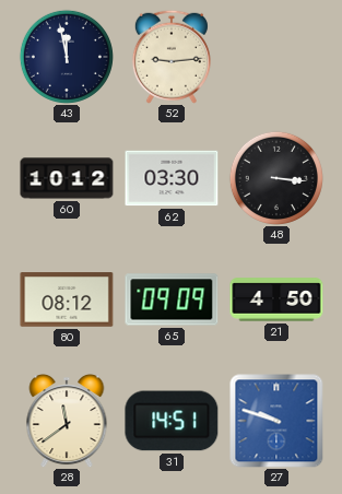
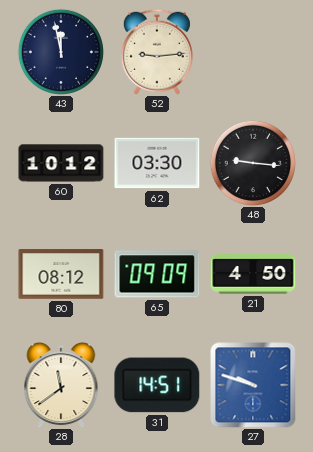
48: 3:16 -> 9:16 (253, 163)
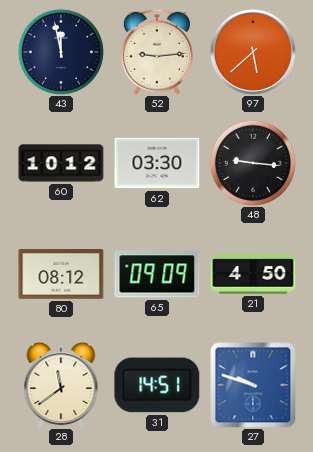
97: none -> 5:38 (253, 52)
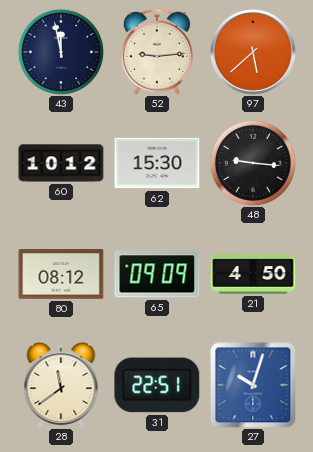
62: 03:30 -> 15:30 (157, 163)
31: 14:51 -> 22:51 (157, 385)
27: 9:48 -> 10:03 (253, 385)
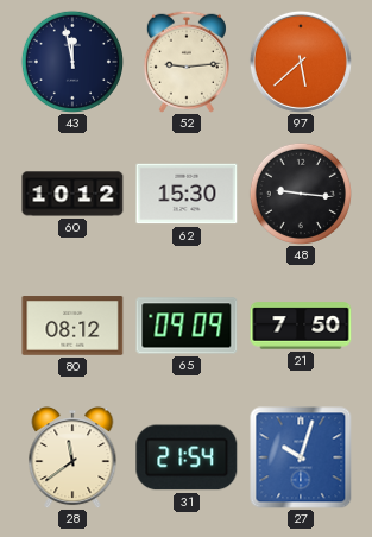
21: 4:50 -> 7:50 (301, 326)
31: 22:51 -> 21:54 (187, 457)
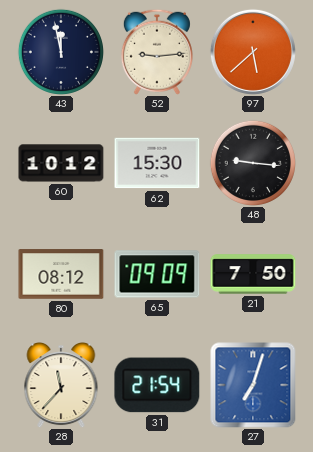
28: 11:39 -> 11:37 (61, 386)
27: 10:03 -> 7:03 (253, 385)
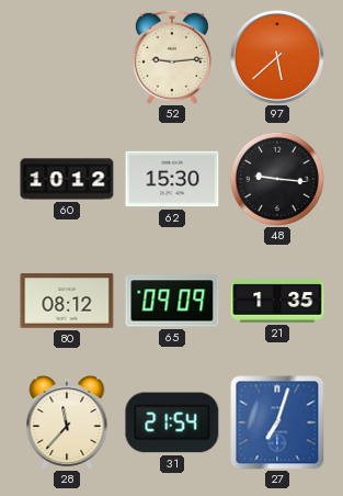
43: 11:58 -> none (61, 52)
21: 7:50 -> 1:35 (277, 301)
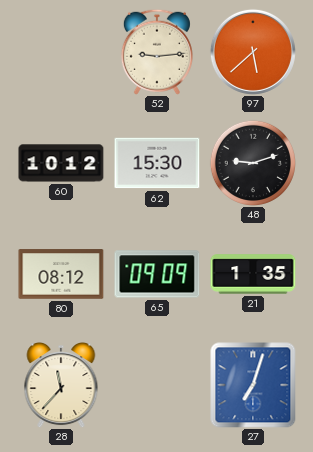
48: 9:16 -> 9:12 (253, 163)
31: 21:54 -> none (172, 422)
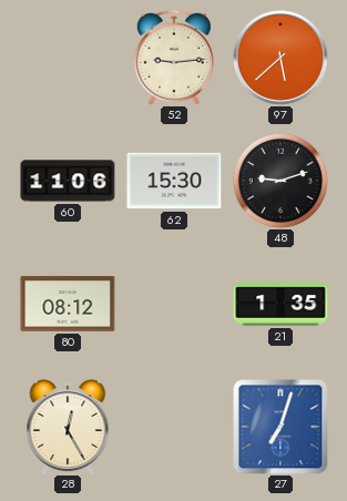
60: 10:12 -> 11:06 (68, 181)
65: 09:09 -> none (157, 274)
28: 11:37 -> 12:25 (68, 428)
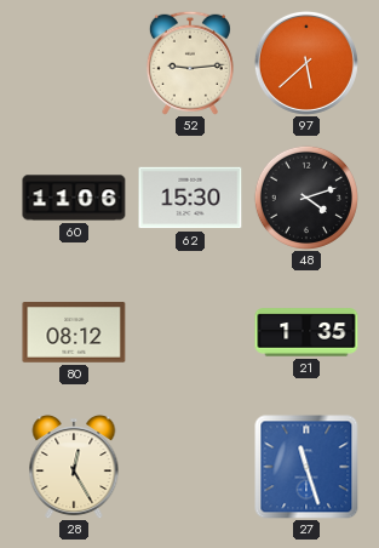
48: 9:12 -> 4:12 (306, 198)
27: 7:03 -> 11:27 (306, 467)
